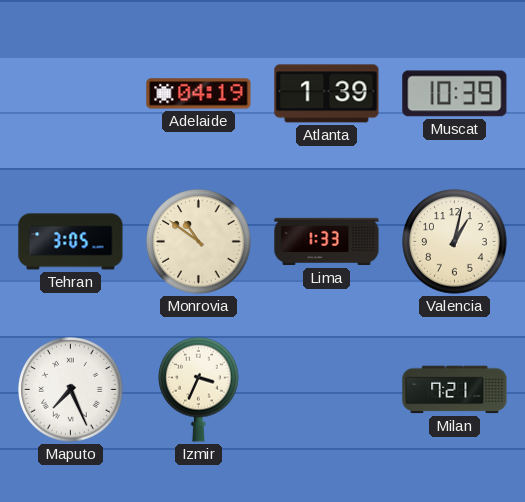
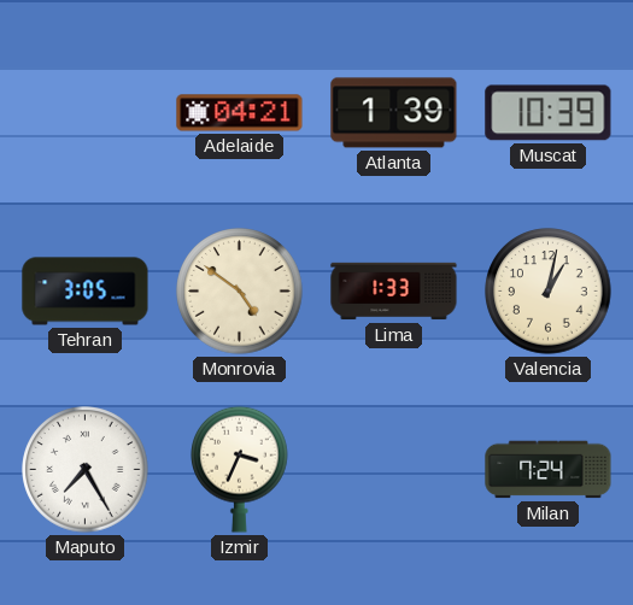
Adelaide: 04:19 -> 04:21 (240, 113)
Monrovia: 10:51 -> 4:51 (240, 292)
Maputo: 7:26 -> 7:25 (86, 470)
Milan: 7:21 -> 7:24 (549, 470)
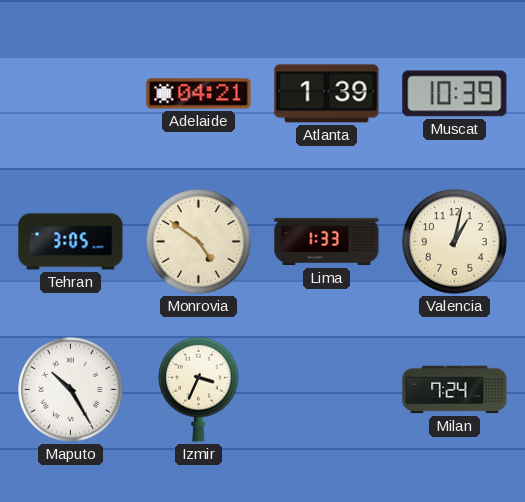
Maputo: 7:25 -> 10:25 (71, 390)
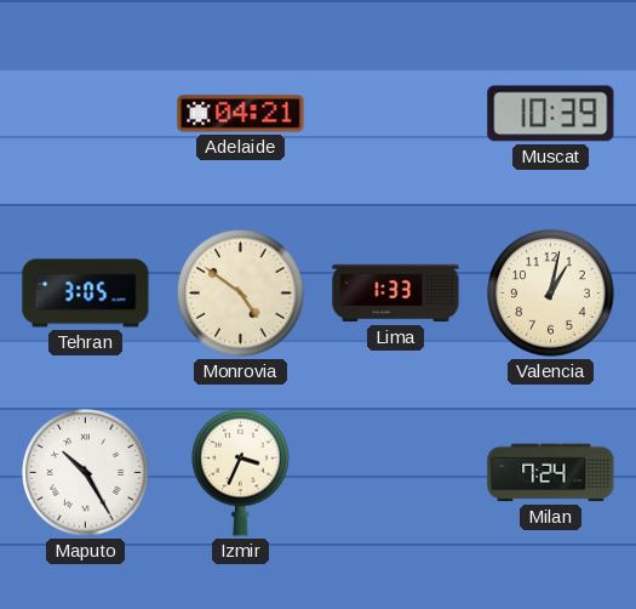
Atlanta: 1:39 -> none (327, 94)
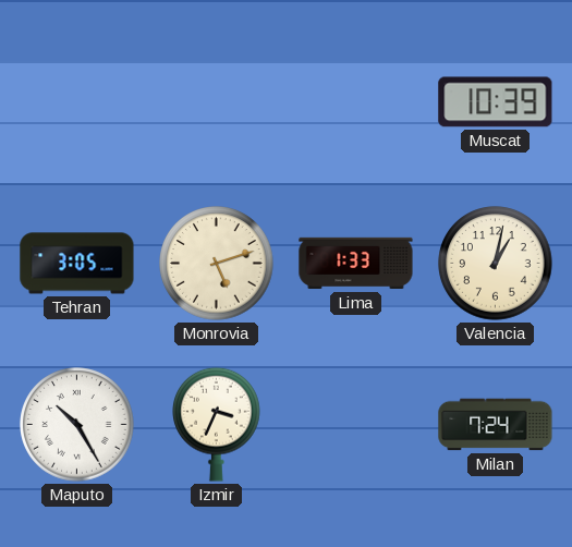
Adelaide: 04:21 -> none (241, 114)
Monrovia: 4:51 -> 5:12 (217, 264)
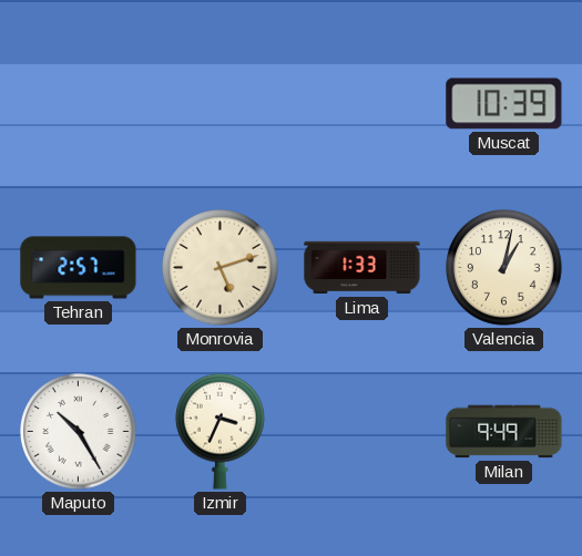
Tehran: 3:05 -> 2:57 (79, 268)
Milan: 7:24 -> 9:49 (504, 432)
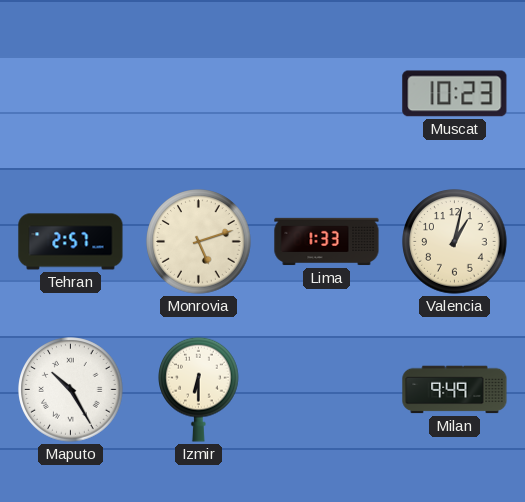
Muscat: 10:39 -> 10:23 (455, 94)
Izmir: 3:34 -> 6:30 (199, 389)
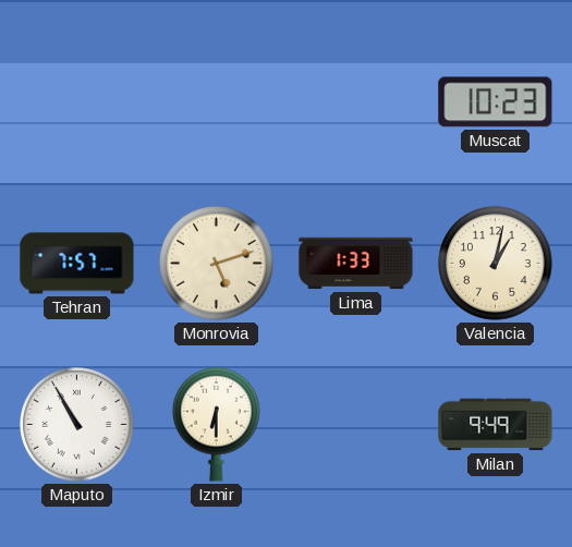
Tehran: 2:57 -> 7:57 (77, 264)
Maputo: 10:25 -> 10:55 (77, 425)
